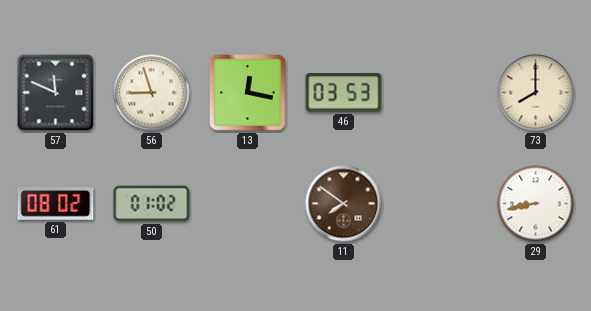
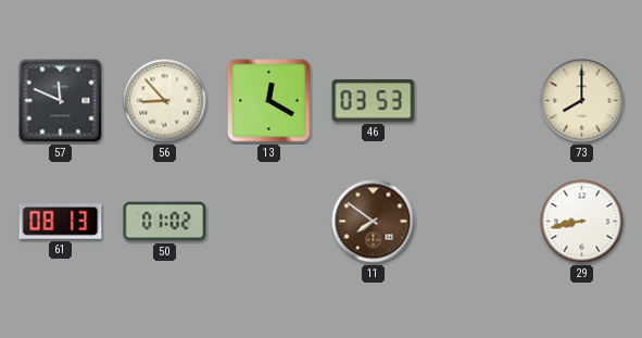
56: 8:57 -> 8:53 (165, 101)
13: 12:17 -> 12:20 (269, 101)
61: 08:02 -> 08:13 (61, 222)
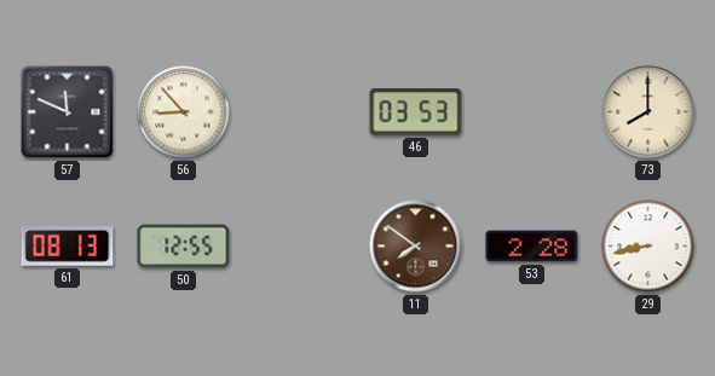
13: 12:20 -> none (269, 101)
50: 01:02 -> 12:55 (184, 247)
53: none -> 2:28 (532, 247)
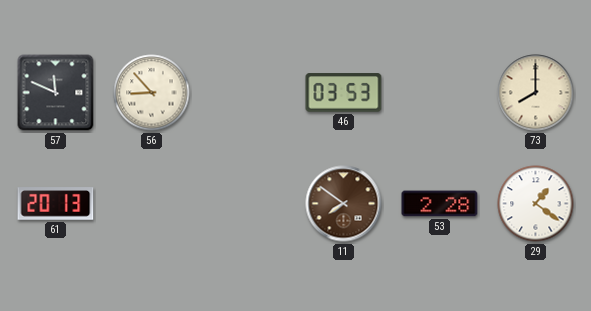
61: 08:13 -> 20:13 (56, 204)
50: 12:55 -> none (184, 247)
29: 8:43 -> 1:21 (536, 204)
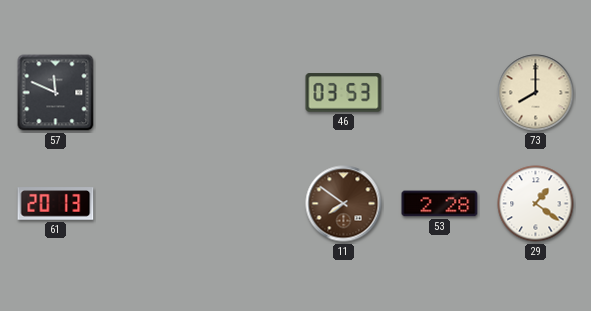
56: 8:53 -> none (152, 93)
